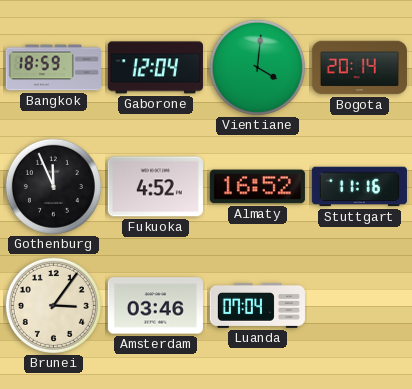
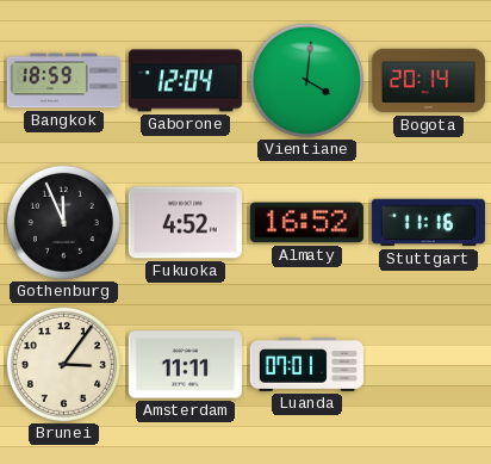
Amsterdam: 03:46 -> 11:11 (185, 365)
Luanda: 07:04 -> 07:01 (306, 364)
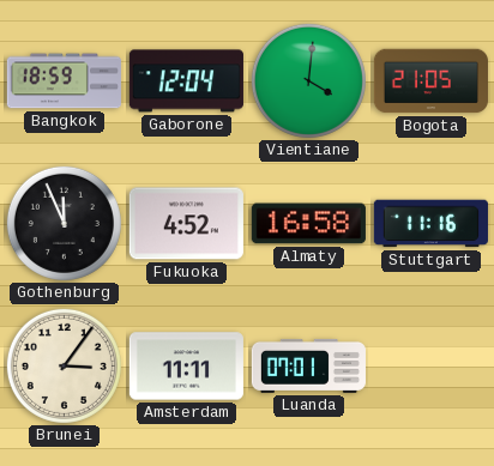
Bogota: 20:14 -> 21:05 (430, 81)
Almaty: 16:52 -> 16:58 (308, 224)
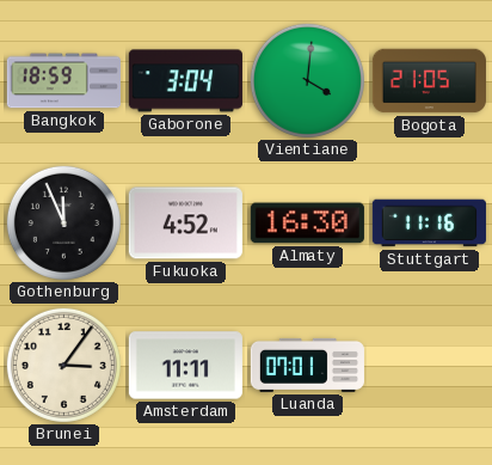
Gaborone: 12:04 -> 3:04 (185, 81)
Almaty: 16:58 -> 16:30 (307, 224)
